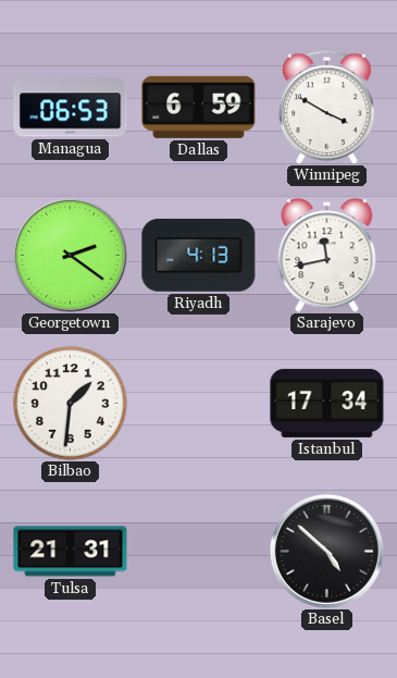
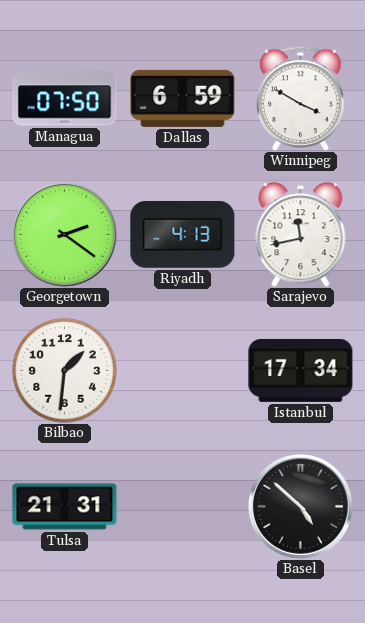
Managua: 06:53 -> 07:50 (65, 99)
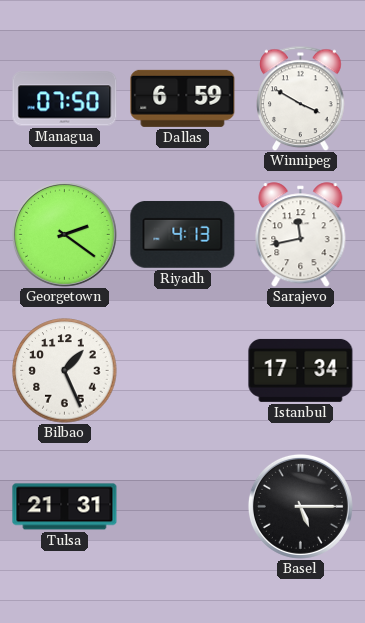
Bilbao: 1:31 -> 1:26 (65, 371)
Basel: 4:52 -> 5:15 (300, 506)
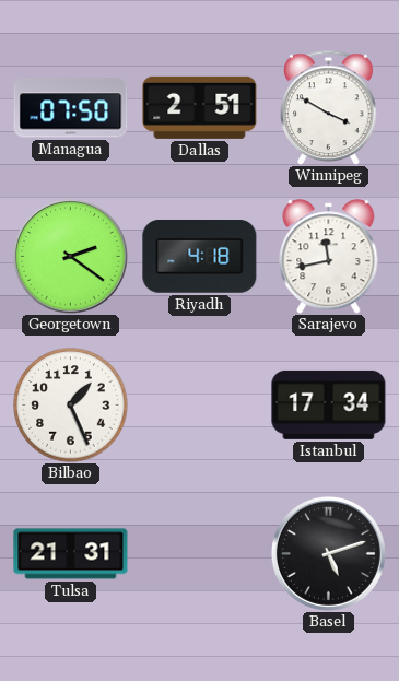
Dallas: 6:59 -> 2:51 (200, 107)
Riyadh: 4:13 -> 4:18 (200, 256)
Basel: 5:15 -> 5:12 (328, 553)
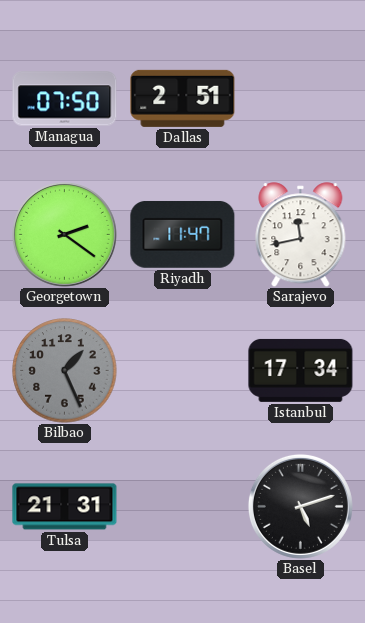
Winnipeg: 3:50 -> none (329, 107)
Riyadh: 4:18 -> 11:47 (183, 234)
Bilbao dial: white -> grey (65, 371)
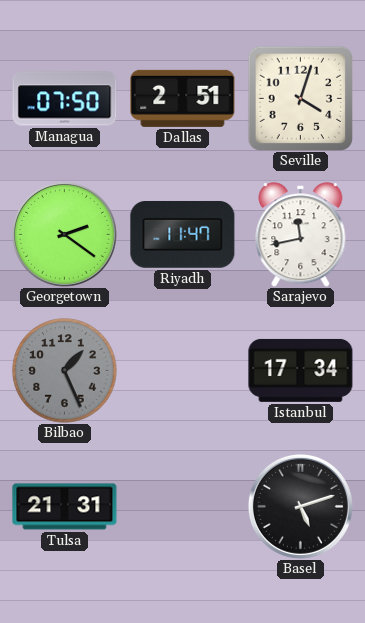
Seville: none -> 4:03 (300, 98)
